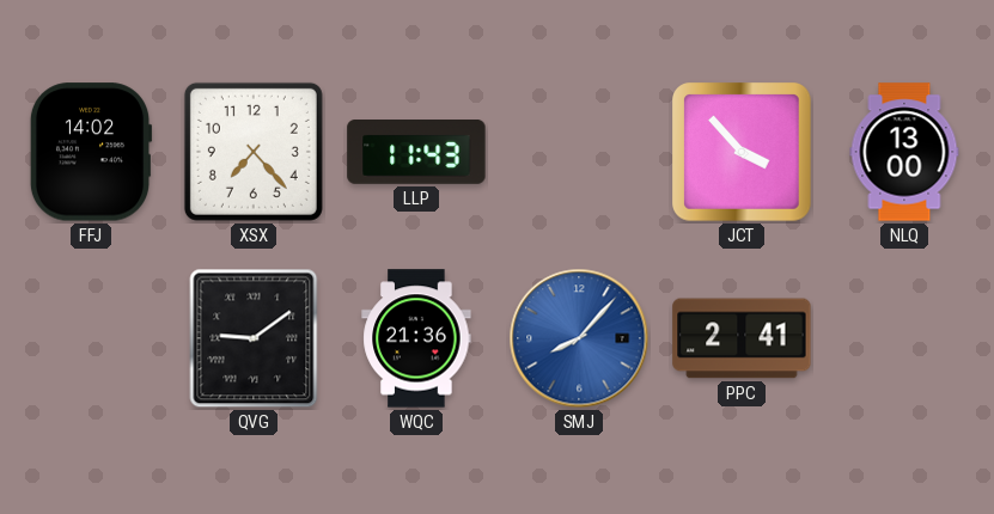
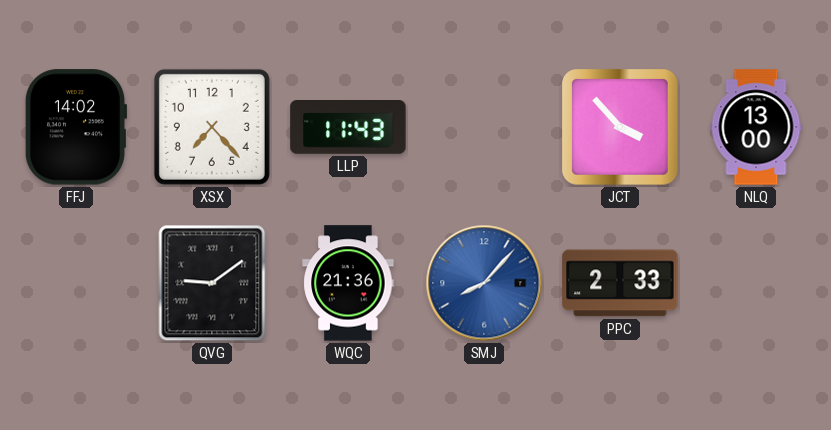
PPC: 2:41 -> 2:33 (620, 283)
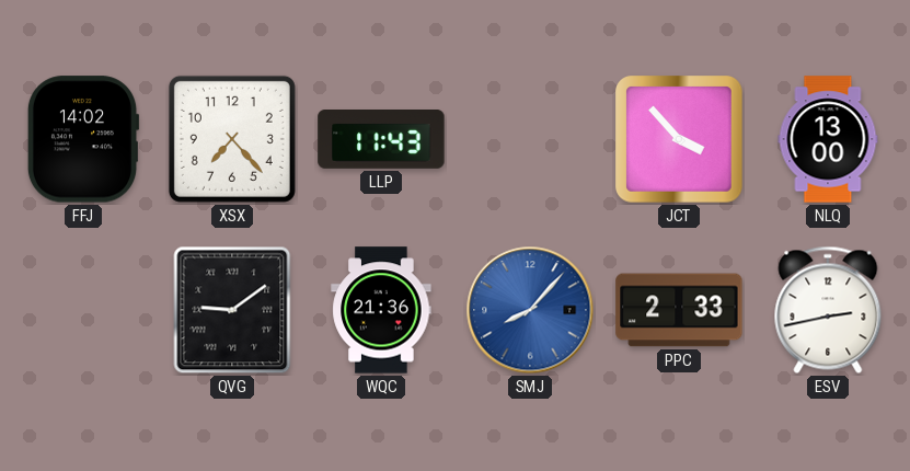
ESV: none -> 2:43 (828, 310)
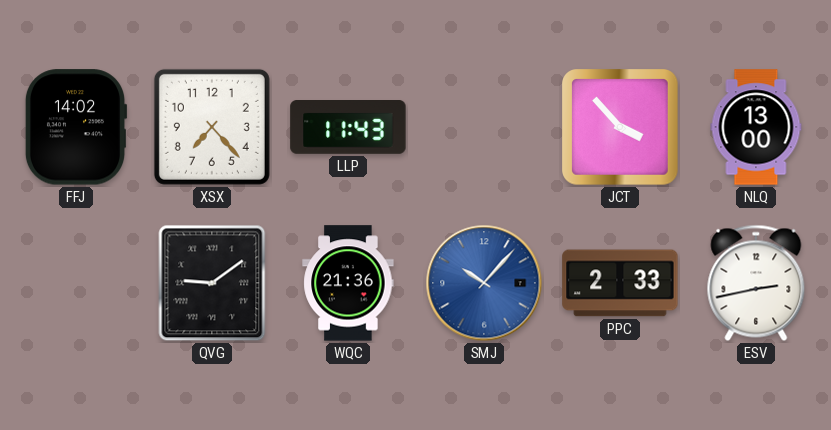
SMJ: 8:07 -> 10:07 (484, 283)
